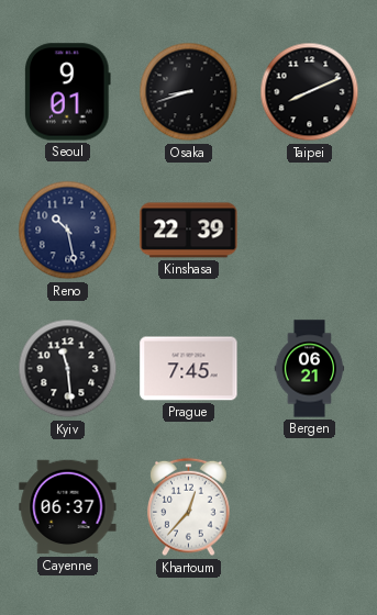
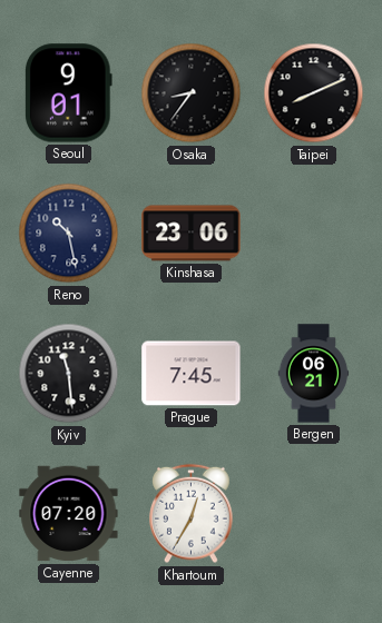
Osaka: 8:42 -> 8:36 (192, 93)
Kinshasa: 22:39 -> 23:06 (192, 234)
Cayenne: 06:37 -> 07:20 (69, 514)
Khartoum: 12:37 -> 12:35 (192, 514)
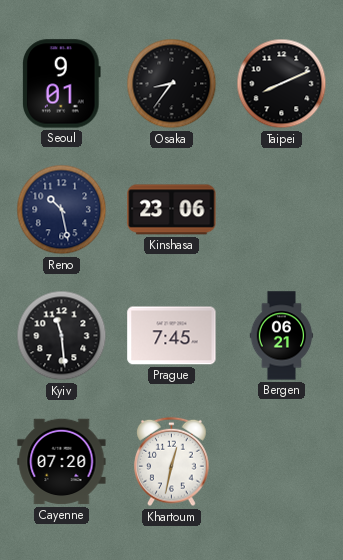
Khartoum: 12:35 -> 12:32 (172, 462)
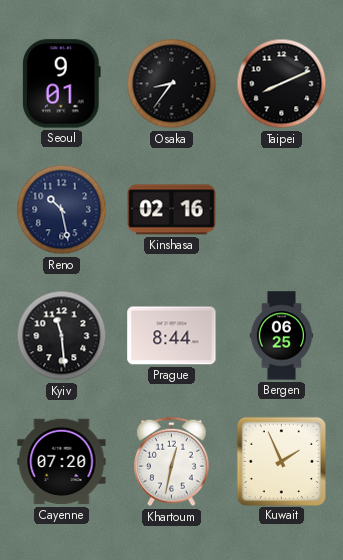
Kinshasa: 23:06 -> 02:16 (172, 210)
Prague: 7:45 -> 8:44 (172, 336)
Bergen: 06:21 -> 06:25 (282, 336)
Kuwait: none -> 1:56 (281, 461)
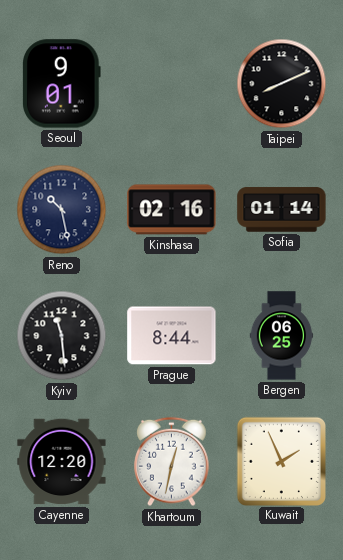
Osaka: 8:36 -> none (172, 84)
Sofia: none -> 01:14 (282, 210)
Cayenne: 07:20 -> 12:20 (62, 462)
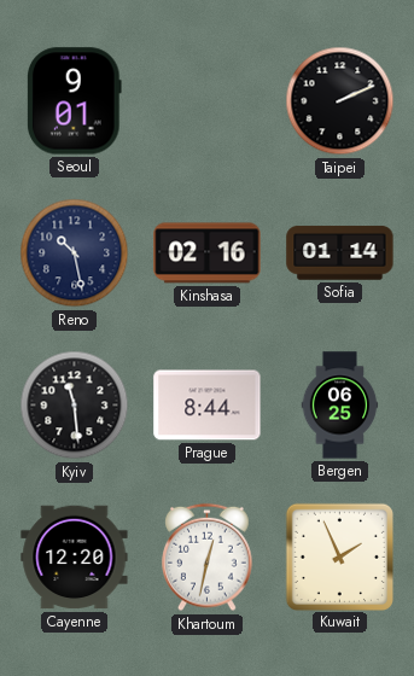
Taipei: 8:11 -> 2:11 (340, 101)
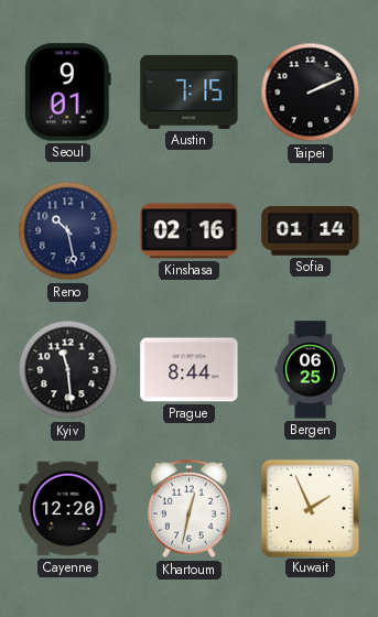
Austin: none -> 7:15 (190, 91)
